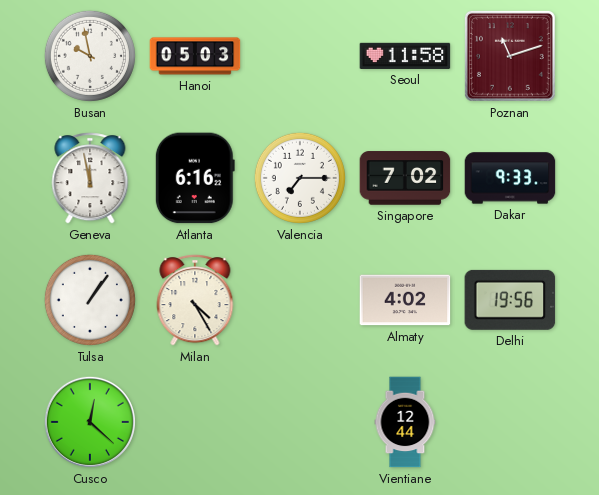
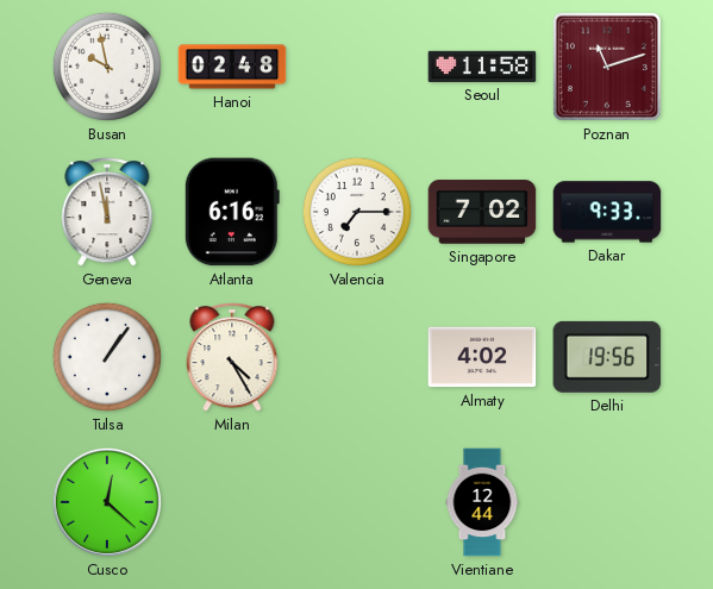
Hanoi: 05:03 -> 02:48 (232, 67)
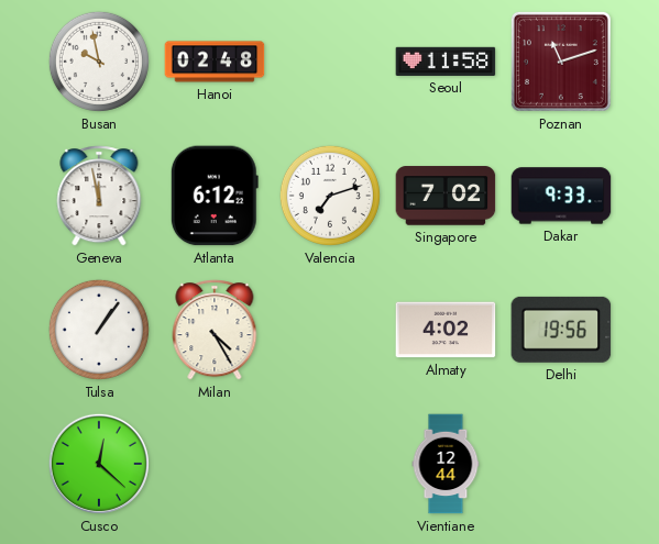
Atlanta: 6:16 -> 6:12 (215, 196)
Valencia: 7:15 -> 7:12 (330, 196)
